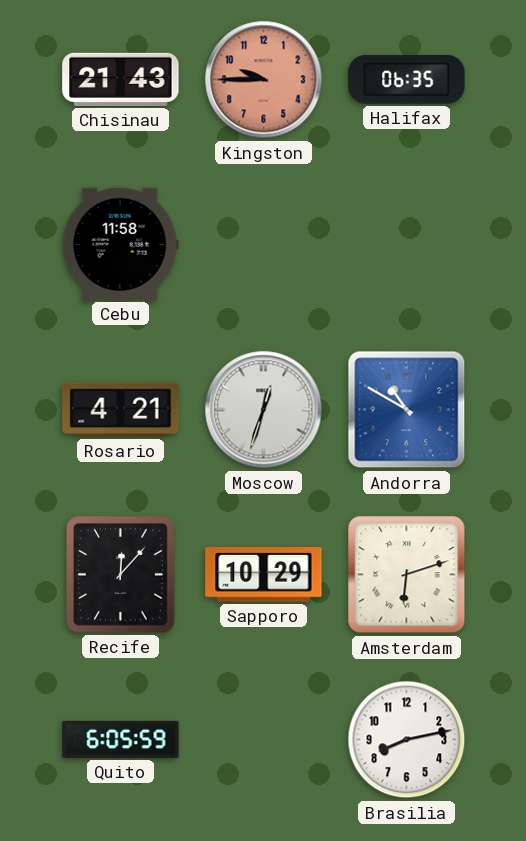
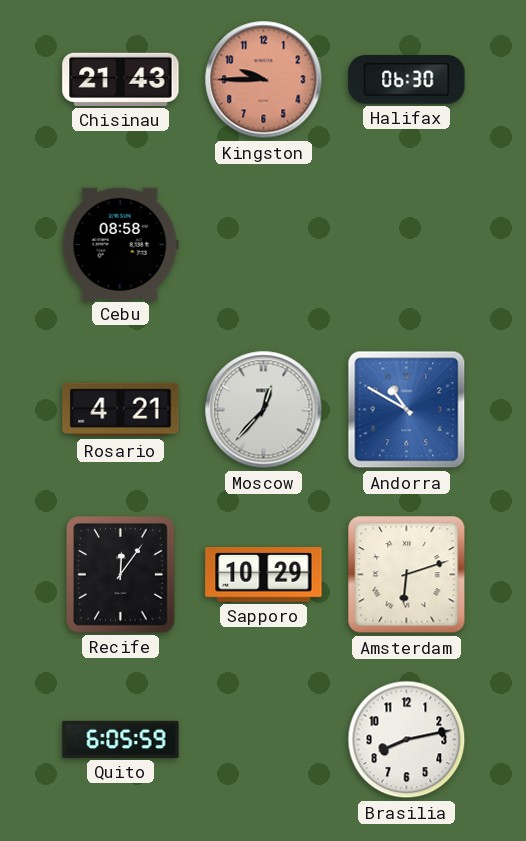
Halifax: 06:35 -> 06:30 (407, 80)
Cebu: 11:58 -> 08:58 (120, 244)
Moscow: 12:33 -> 12:37 (264, 410)
Recife: 12:07 -> 12:06 (121, 575)
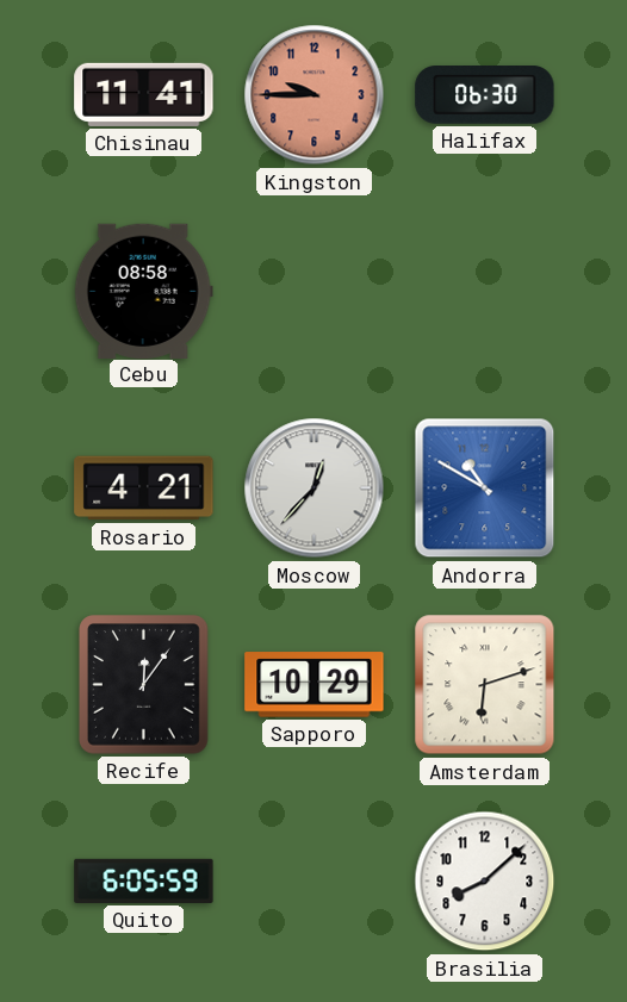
Chisinau: 21:43 -> 11:41 (144, 94)
Brasilia: 8:13 -> 8:08 (485, 882)
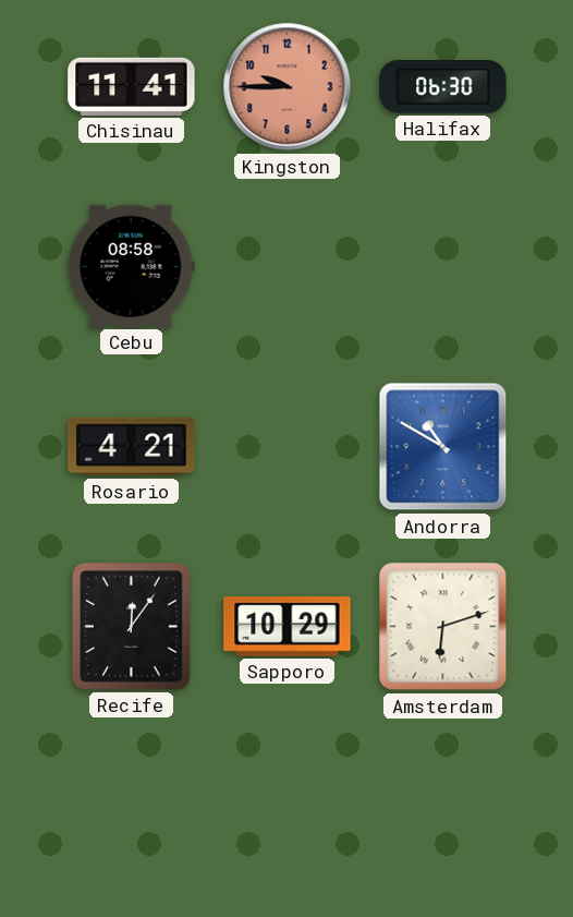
Moscow: 12:37 -> none (315, 488)
Quito: 6:05 -> none (144, 880)
Brasilia: 8:08 -> none (485, 882)
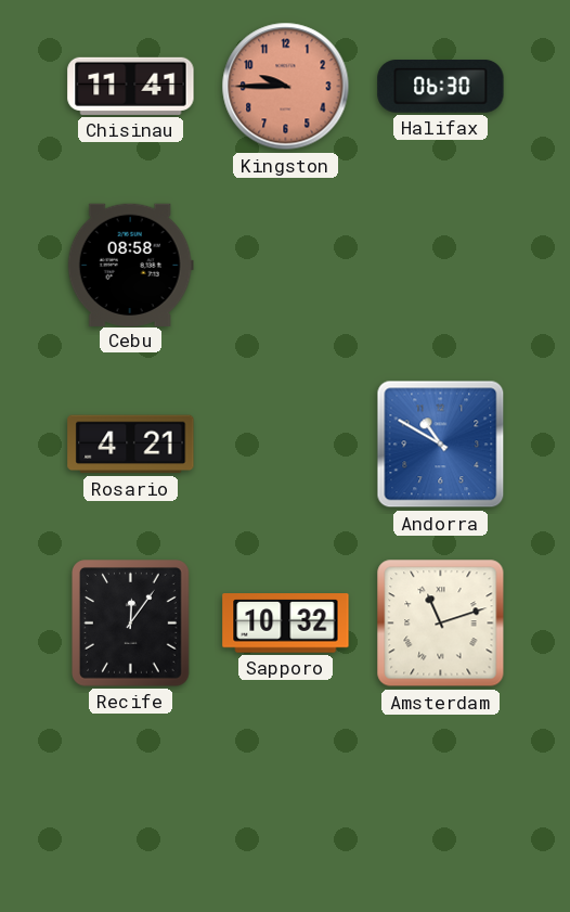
Sapporo: 10:29 -> 10:32 (286, 624)
Amsterdam: 6:12 -> 11:12 (441, 624)
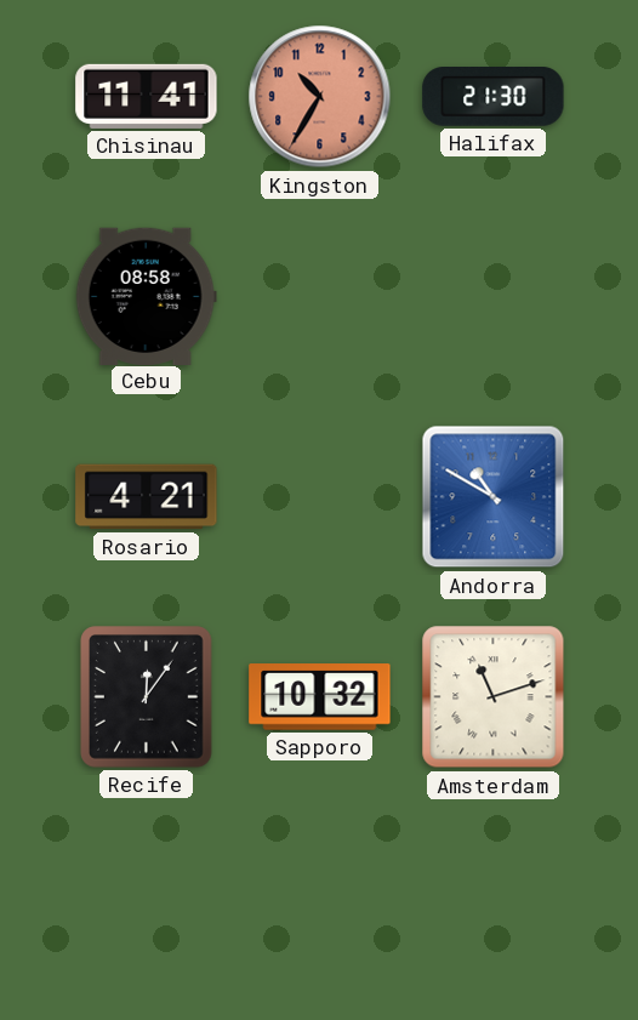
Kingston: 9:45 -> 10:35 (320, 97)
Halifax: 06:30 -> 21:30 (494, 97)
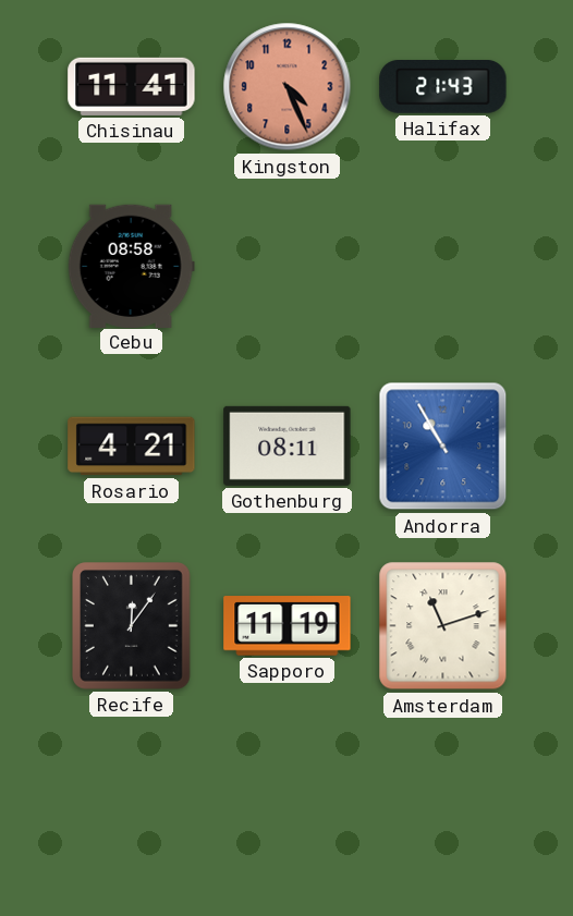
Kingston: 10:35 -> 4:26 (288, 87)
Halifax: 21:30 -> 21:43 (443, 87)
Gothenburg: none -> 08:11 (288, 445)
Andorra: 10:50 -> 10:55 (443, 447)
Sapporo: 10:32 -> 11:19 (288, 626)
